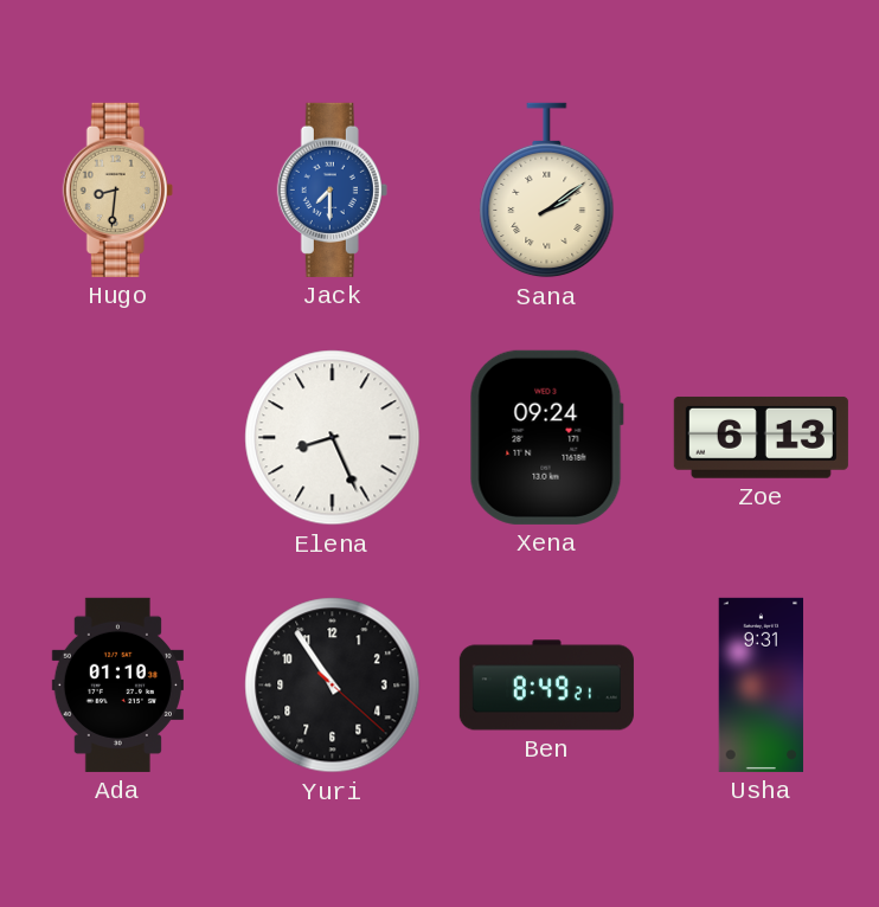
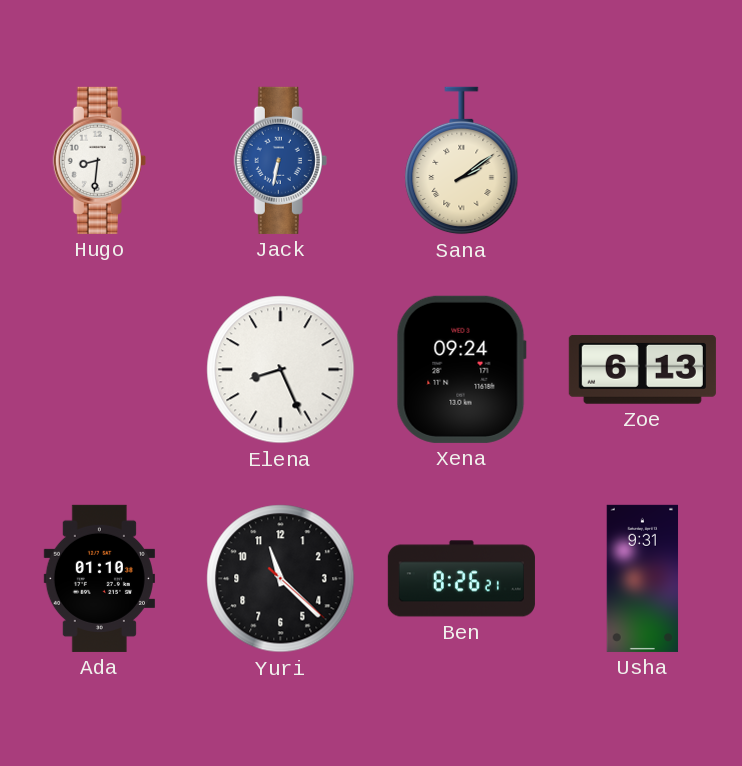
Hugo dial: champagne -> white (99, 160)
Jack: 7:30 -> 6:32 (280, 160)
Yuri: 10:54 -> 11:22 (281, 579)
Ben: 8:49 -> 8:26 (461, 579)
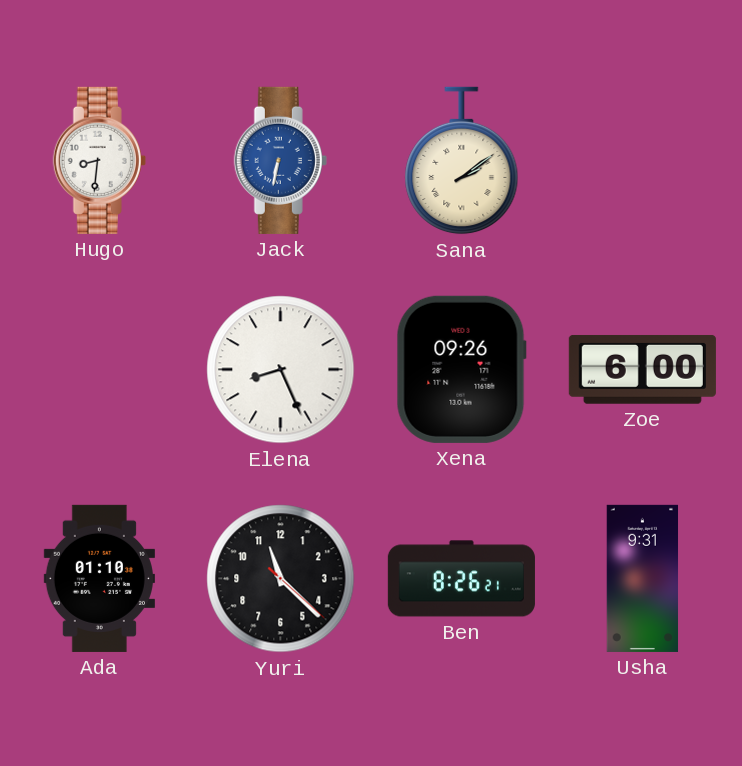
Xena: 09:24 -> 09:26 (461, 369)
Zoe: 6:13 -> 6:00 (642, 369)
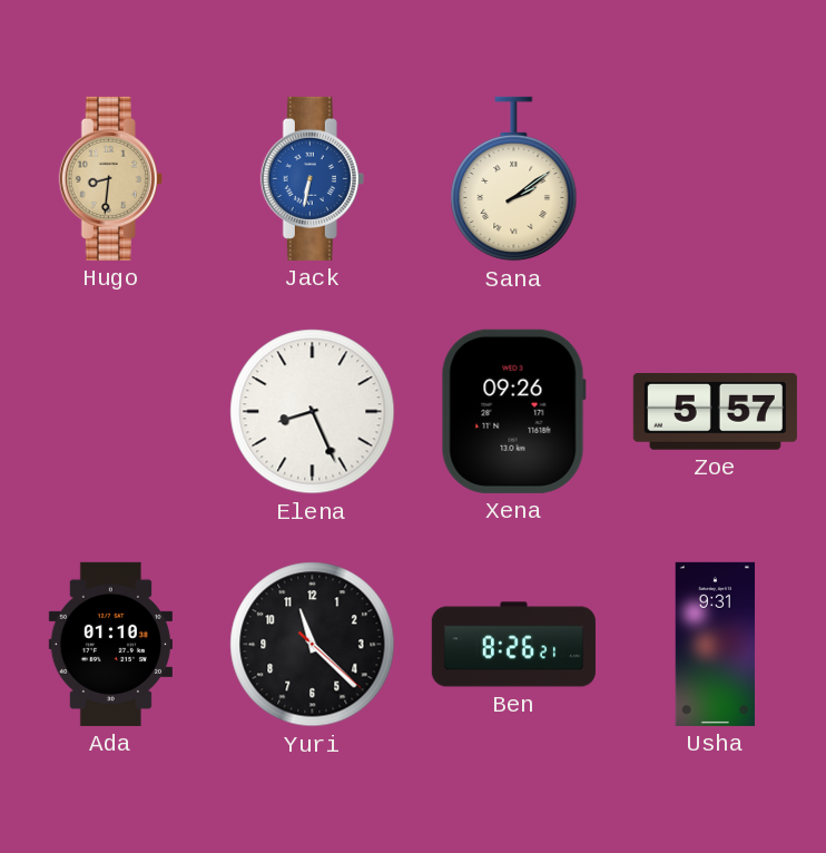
Hugo dial: white -> champagne (110, 178)
Zoe: 6:00 -> 5:57 (715, 411)
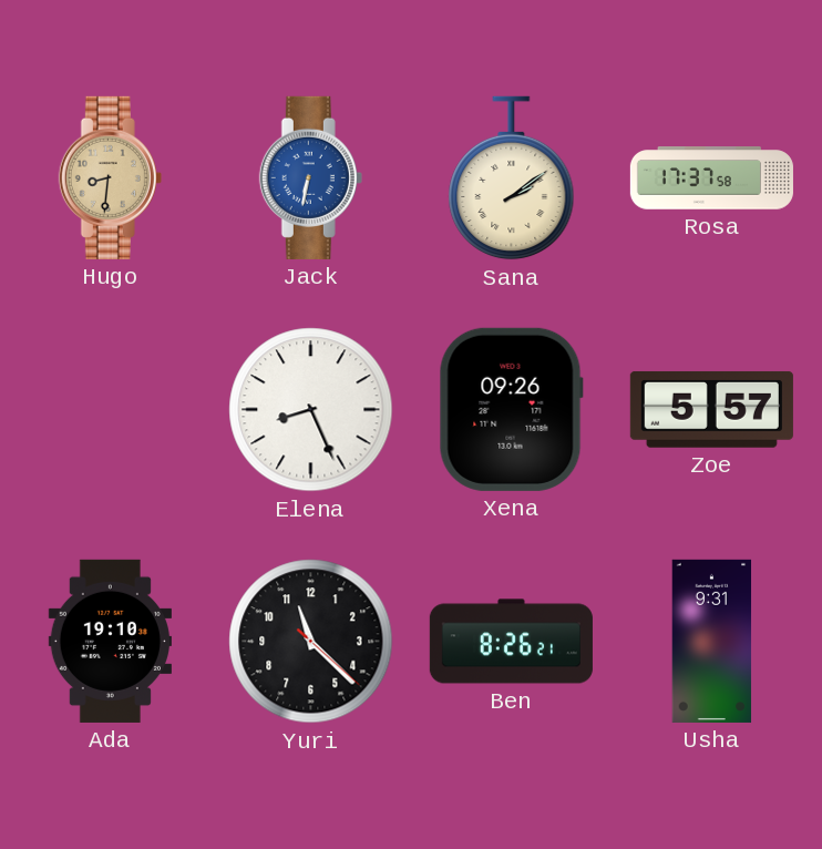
Rosa: none -> 17:37 (711, 178)
Ada: 01:10 -> 19:10 (110, 641)
